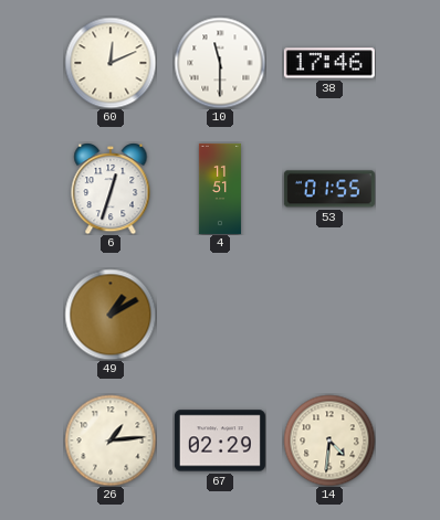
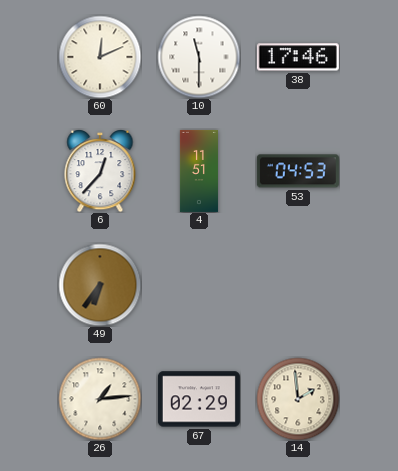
6: 12:33 -> 12:37 (100, 171)
53: 01:55 -> 04:53 (298, 171)
49: 1:10 -> 6:36 (100, 285)
14: 4:31 -> 1:59 (298, 399)
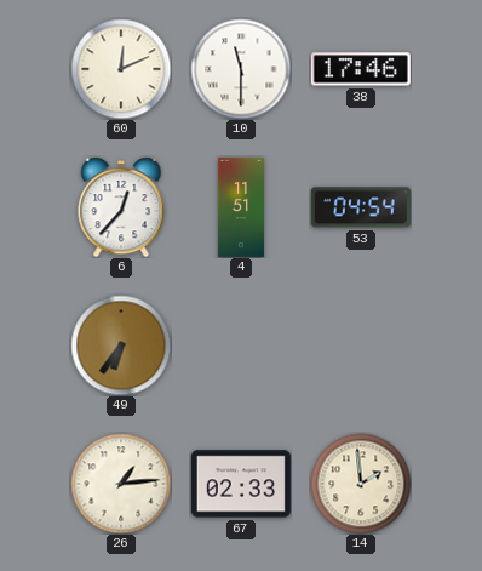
53: 04:53 -> 04:54 (361, 207)
67: 02:29 -> 02:33 (241, 484)
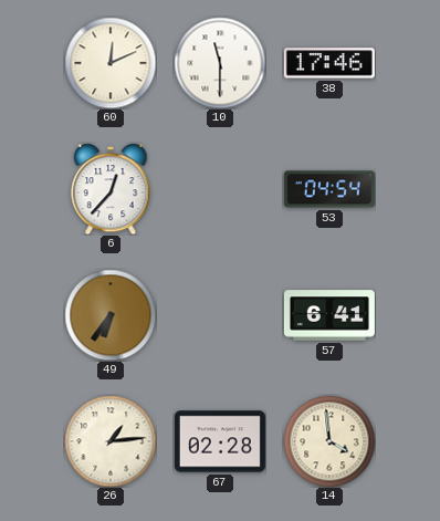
4: 11:51 -> none (241, 207)
57: none -> 6:41 (329, 315)
67: 02:33 -> 02:28 (220, 441)
14: 1:59 -> 3:59 (329, 441)
